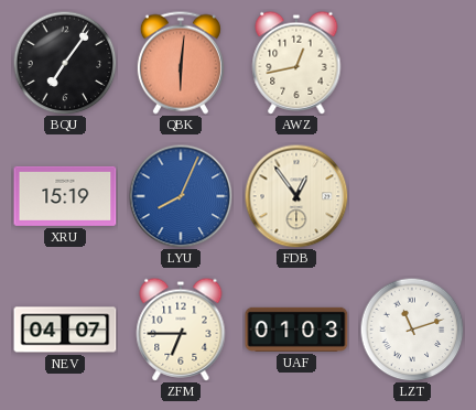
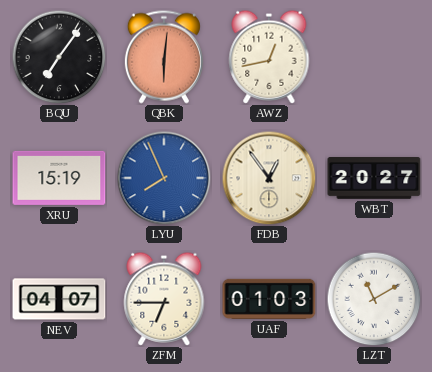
LYU: 8:04 -> 7:56 (164, 178)
WBT: none -> 20:27 (374, 179)
LZT: 11:12 -> 11:10 (374, 299)
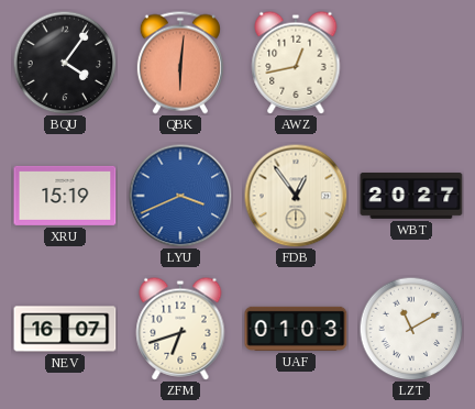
BQU: 7:06 -> 4:06 (65, 63)
LYU: 7:56 -> 3:41 (180, 196)
NEV: 04:07 -> 16:07 (65, 329)
ZFM: 6:45 -> 6:42 (180, 329)
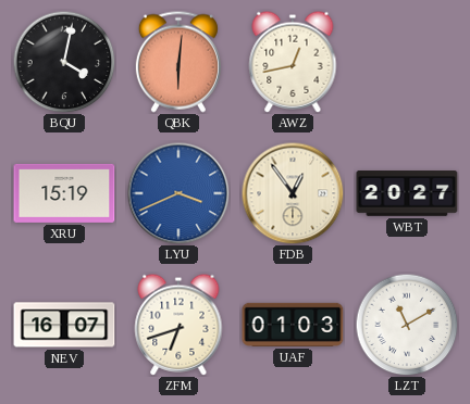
BQU: 4:06 -> 4:02 (64, 62)
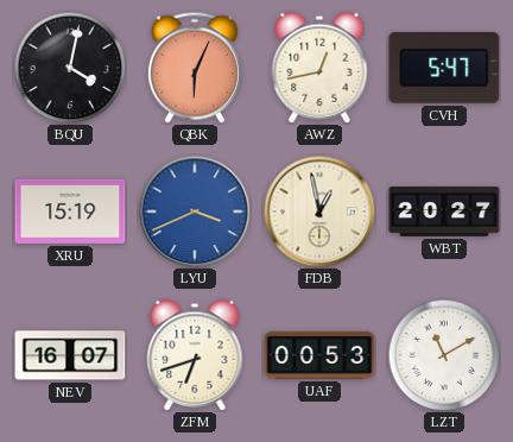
QBK: 6:01 -> 6:04 (195, 68)
CVH: none -> 5:47 (444, 68)
FDB: 12:54 -> 12:58 (319, 211)
UAF: 01:03 -> 00:53 (319, 355)
